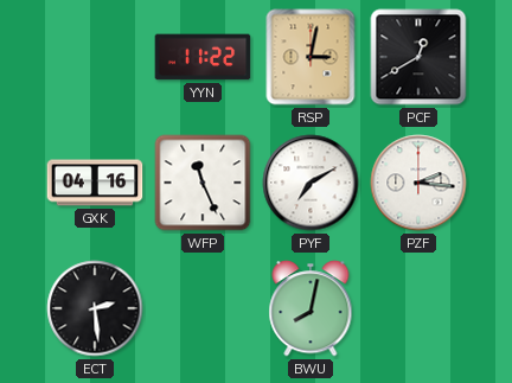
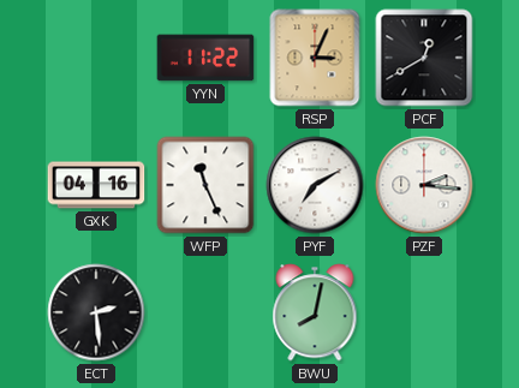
RSP: 3:02 -> 3:04 (315, 58)
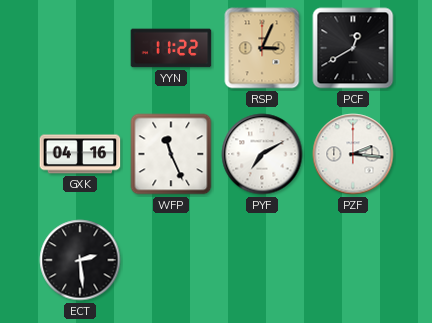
BWU: 8:02 -> none (315, 312)
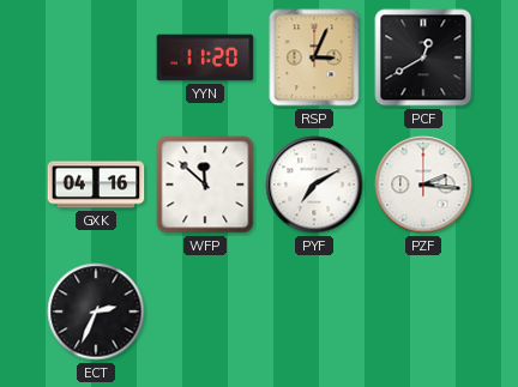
YYN: 11:22 -> 11:20 (205, 58)
WFP: 11:26 -> 11:52 (205, 185)
ECT: 2:29 -> 2:34 (96, 312)
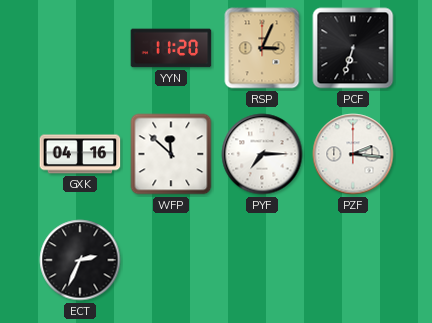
PCF: 12:40 -> 6:33 (353, 48)
PYF: 7:10 -> 7:15 (262, 154)
